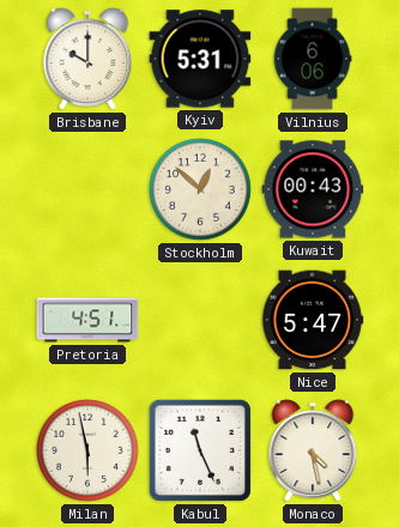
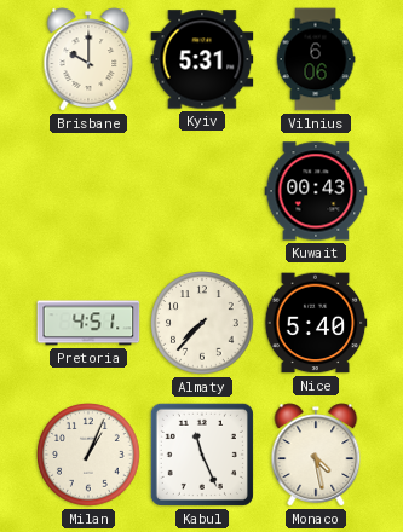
Stockholm: 12:52 -> none (201, 190)
Almaty: none -> 7:37 (203, 324)
Nice: 5:47 -> 5:40 (316, 323)
Milan: 5:58 -> 1:04 (90, 456)
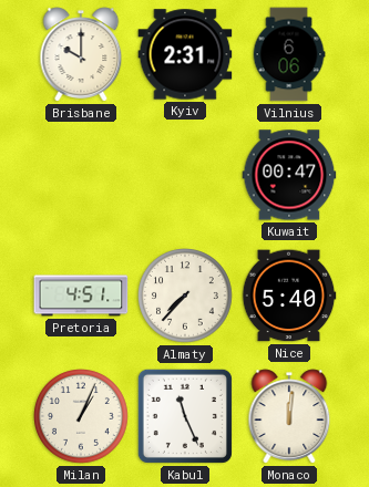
Kyiv: 5:31 -> 2:31 (185, 54)
Kuwait: 00:43 -> 00:47 (289, 175)
Monaco: 4:28 -> 12:01 (289, 416)
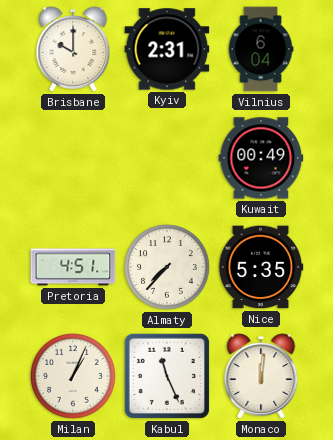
Vilnius: 6:06 -> 6:04 (261, 49)
Kuwait: 00:47 -> 00:49 (261, 158)
Nice: 5:40 -> 5:35 (261, 267)
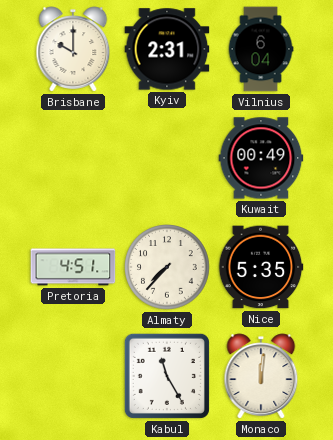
Milan: 1:04 -> none (74, 377)
Kabul: 11:26 -> 11:25 (167, 376)
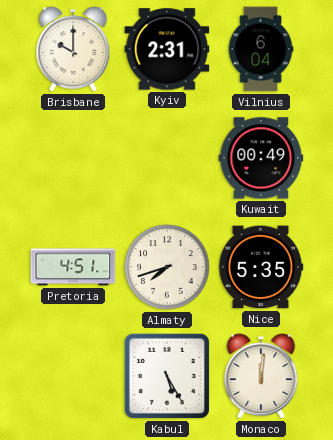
Almaty: 7:37 -> 7:42 (168, 268)
Kabul: 11:25 -> 5:25 (167, 376)
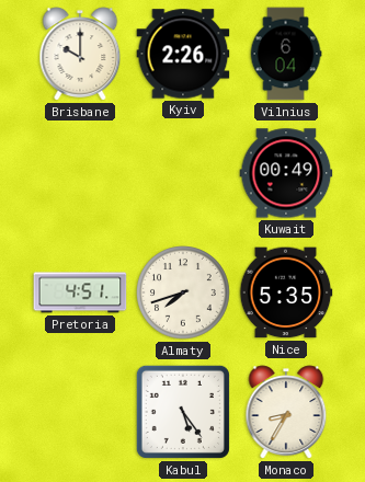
Kyiv: 2:31 -> 2:26 (183, 54)
Kabul: 5:25 -> 5:24 (183, 412)
Monaco: 12:01 -> 8:35 (286, 412)
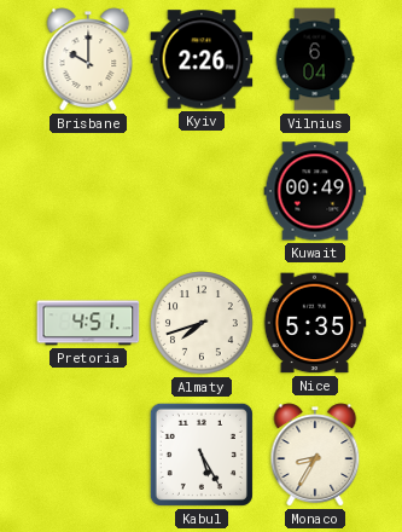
Kabul: 5:24 -> 5:25 (202, 455)
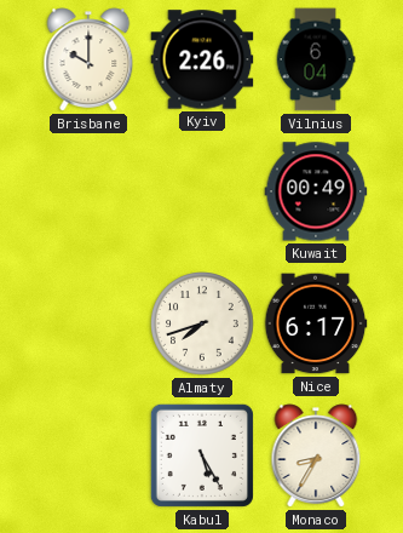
Pretoria: 4:51 -> none (88, 323)
Nice: 5:35 -> 6:17 (316, 323)
